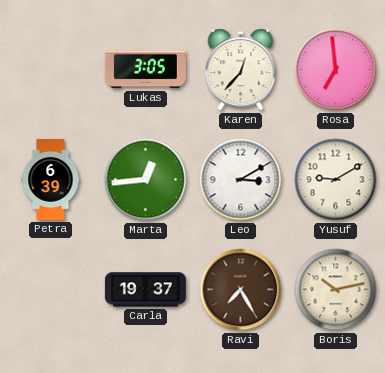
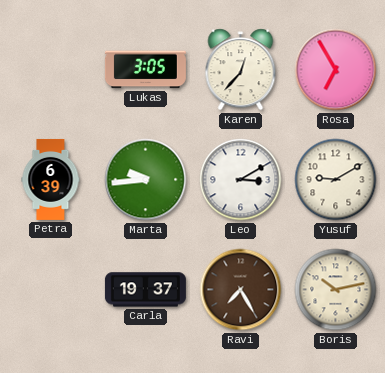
Rosa: 6:59 -> 6:55 (336, 70)
Marta: 12:44 -> 9:44 (146, 180)
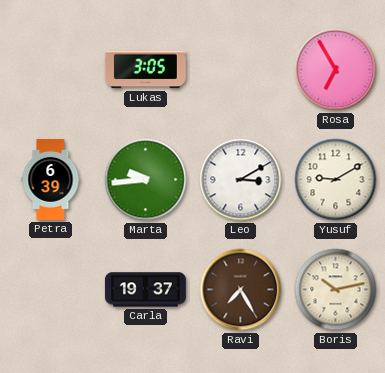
Karen: 12:37 -> none (241, 70)
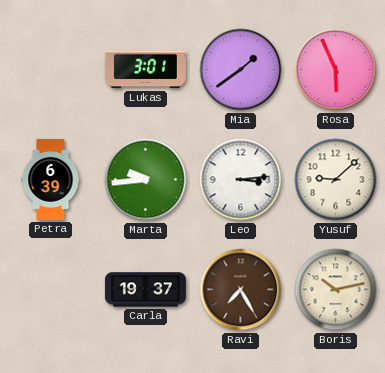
Lukas: 3:05 -> 3:01 (145, 70)
Mia: none -> 1:39 (241, 70)
Rosa: 6:55 -> 5:56 (336, 70)
Leo: 3:10 -> 3:14 (241, 180)
Yusuf: 9:10 -> 9:08 (336, 180)
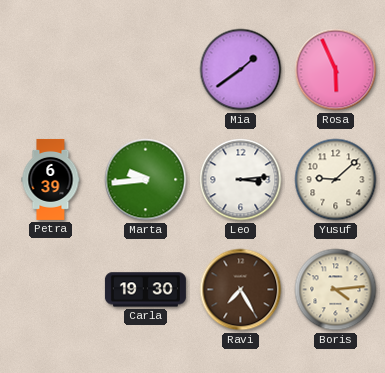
Lukas: 3:01 -> none (145, 70)
Carla: 19:37 -> 19:30 (145, 290)
Boris: 10:13 -> 4:14 (336, 290)
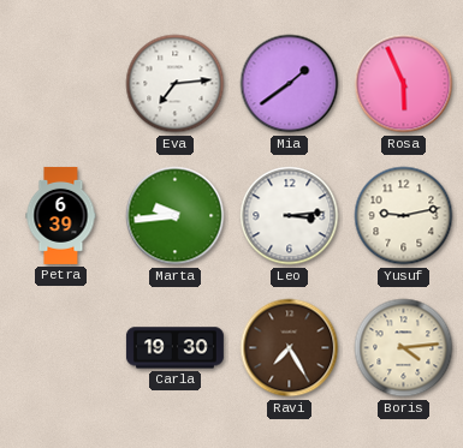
Eva: none -> 7:14 (176, 84)
Yusuf: 9:08 -> 9:13 (404, 216)
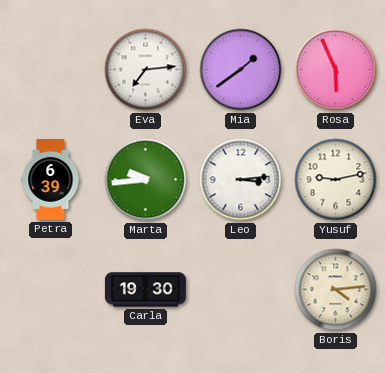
Ravi: 7:25 -> none (290, 348)
